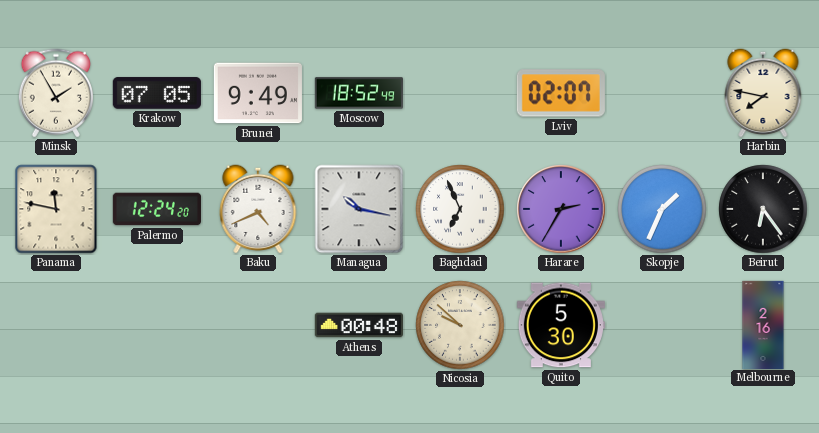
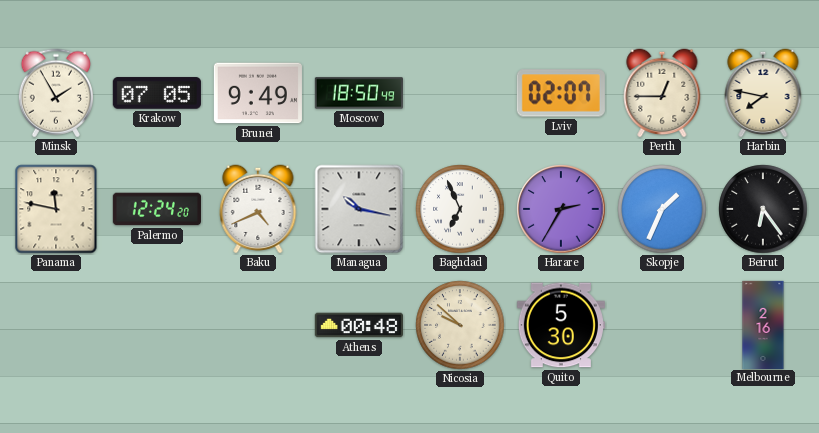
Moscow: 18:52 -> 18:50 (359, 93)
Perth: none -> 12:45 (662, 93)
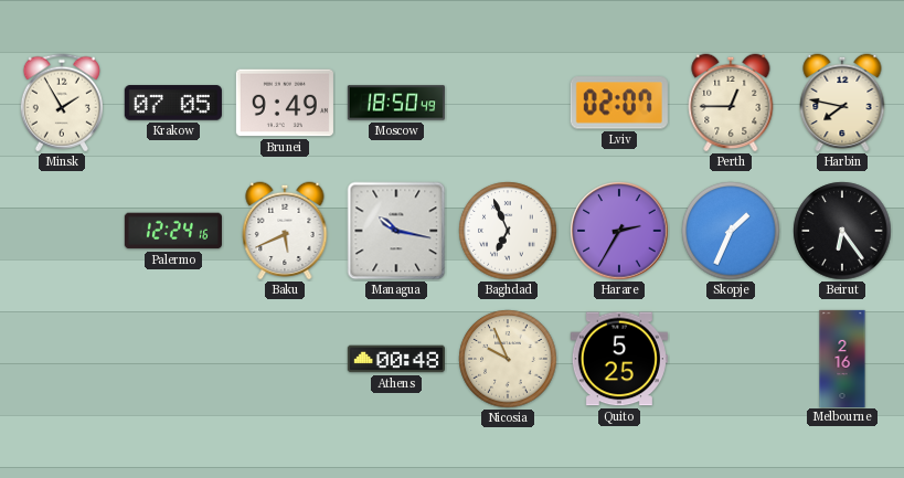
Panama: 11:47 -> none (56, 209)
Palermo: 12:24:20 -> 12:24:16 (173, 231)
Baku: 4:41 -> 5:41 (285, 231)
Nicosia: 9:52 -> 9:56 (508, 359)
Quito: 5:30 -> 5:25 (619, 359)
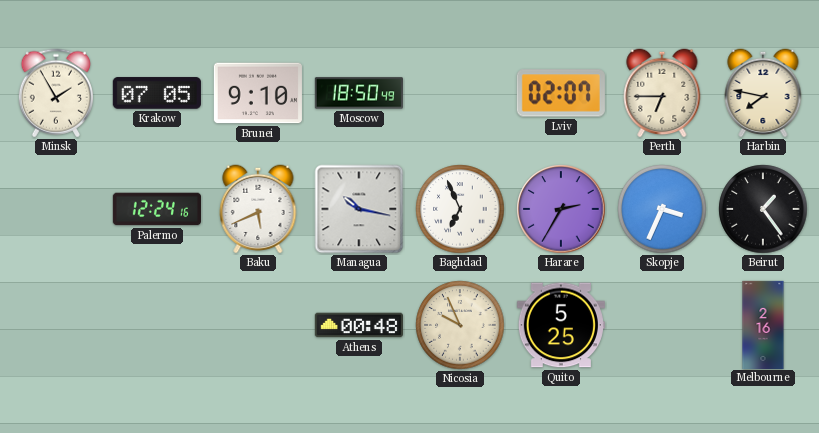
Brunei: 9:49 -> 9:10 (258, 93)
Perth: 12:45 -> 6:45 (662, 93)
Skopje: 1:34 -> 3:34 (662, 209)
Beirut: 6:24 -> 1:24 (763, 209)
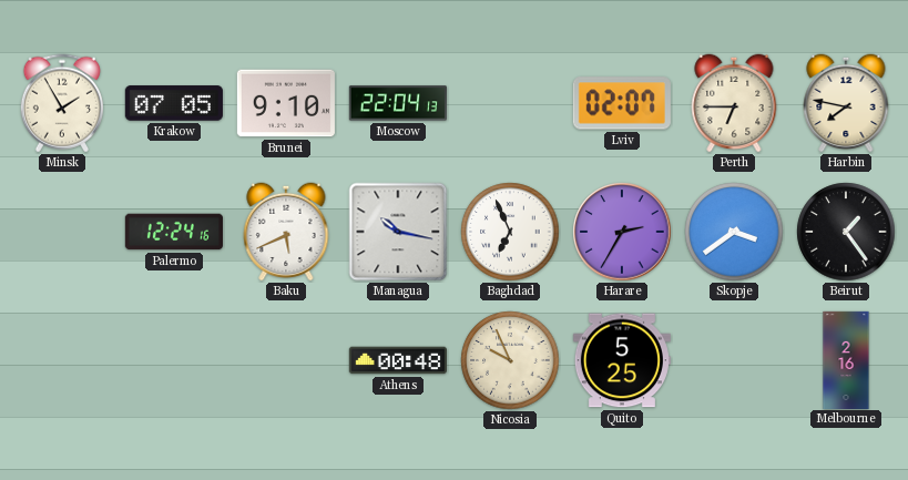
Moscow: 18:50 -> 22:04 (398, 103)
Skopje: 3:34 -> 3:39 (734, 232)
